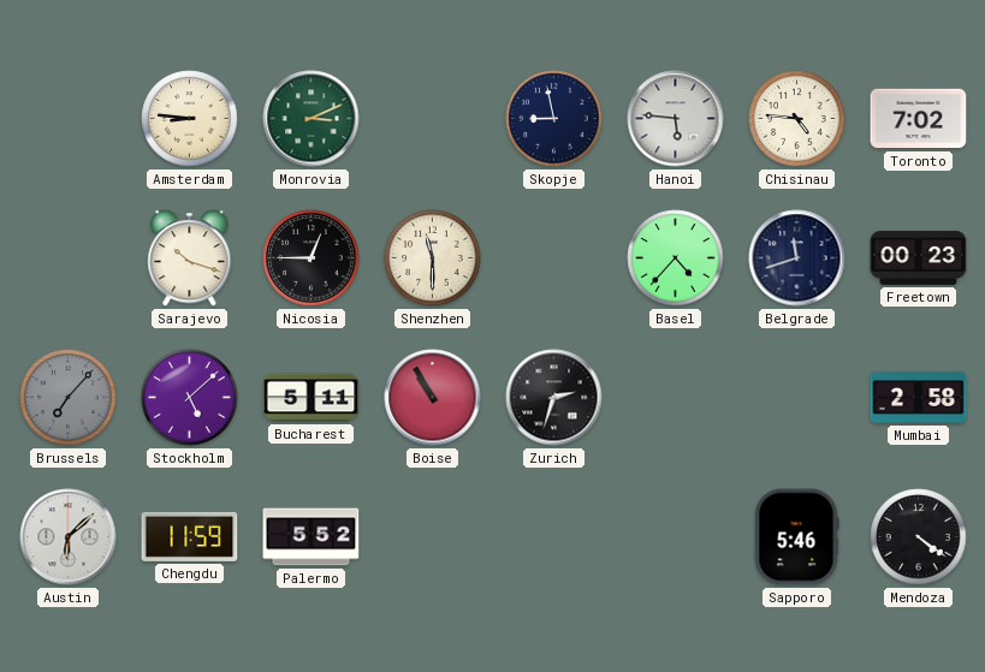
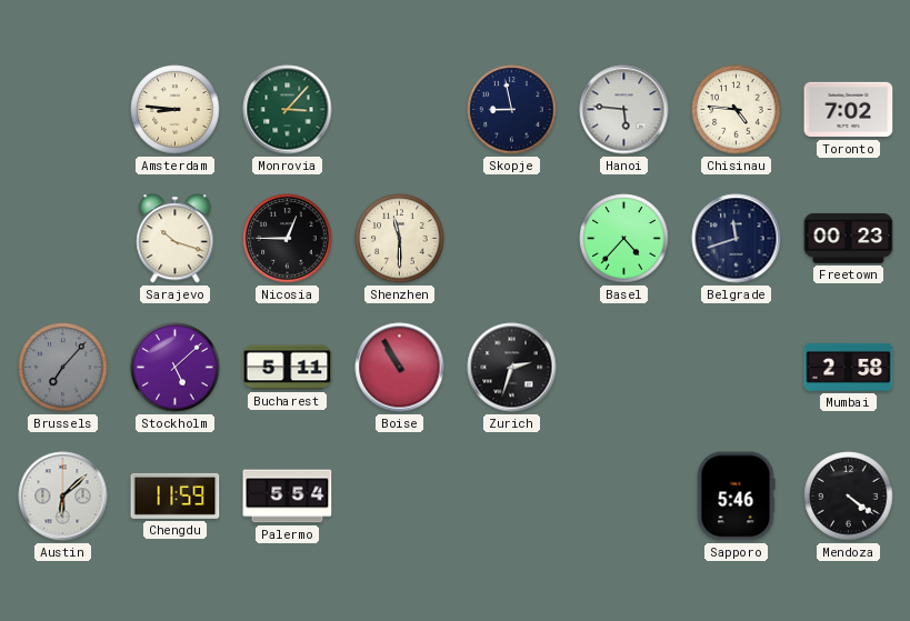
Monrovia: 3:11 -> 3:07 (288, 110)
Palermo: 5:52 -> 5:54 (288, 497)
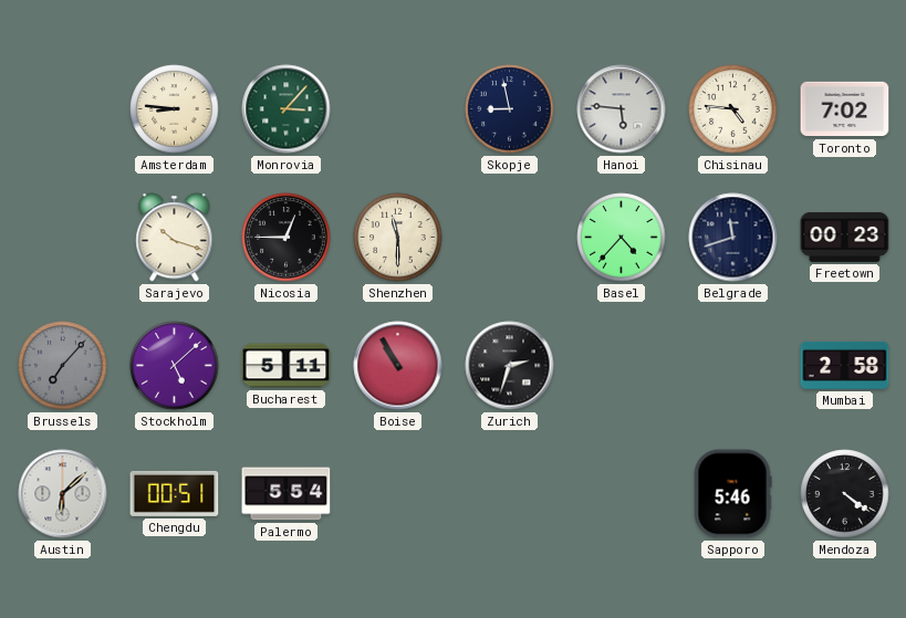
Chengdu: 11:59 -> 00:51 (175, 493)
